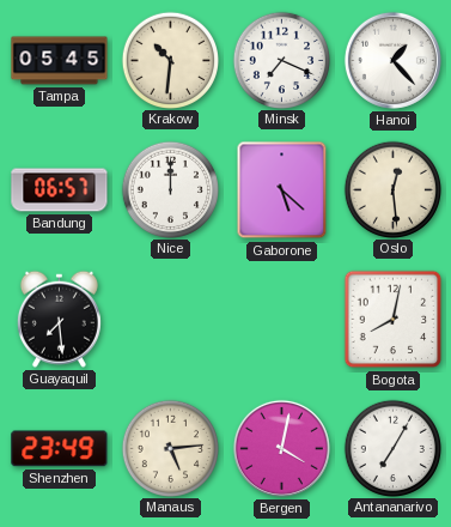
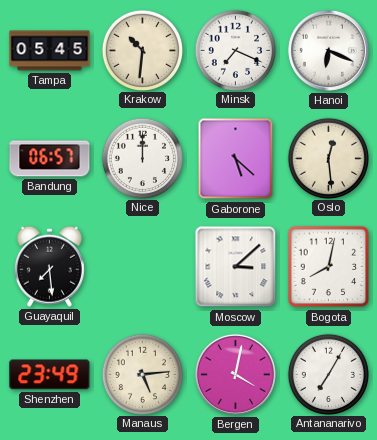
Hanoi: 1:23 -> 6:19 (328, 50)
Moscow: none -> 3:08 (236, 267)
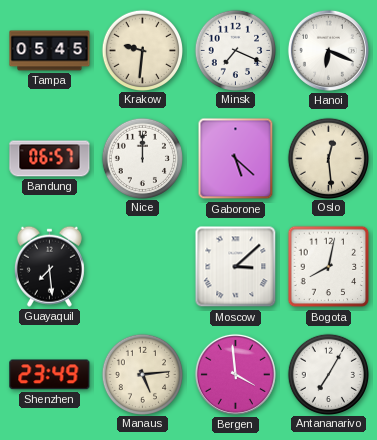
Krakow: 10:31 -> 9:31 (142, 50)
Bergen: 4:02 -> 3:59 (235, 374)
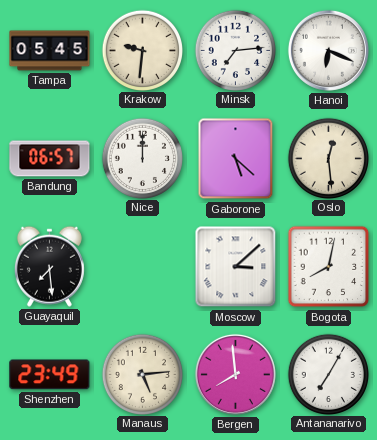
Minsk: 7:19 -> 7:14 (235, 50)
Bergen: 3:59 -> 7:59 (235, 374)
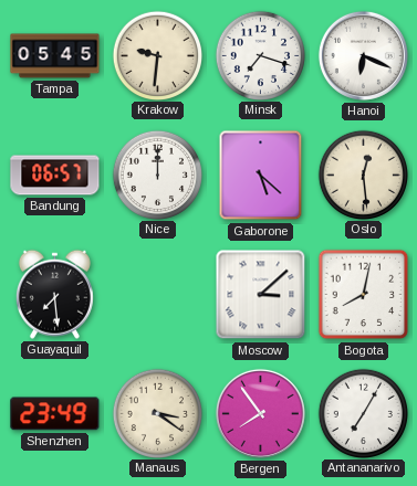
Minsk: 7:14 -> 7:18 (260, 55)
Manaus: 5:14 -> 3:21 (157, 413)
Bergen: 7:59 -> 7:54 (260, 413)
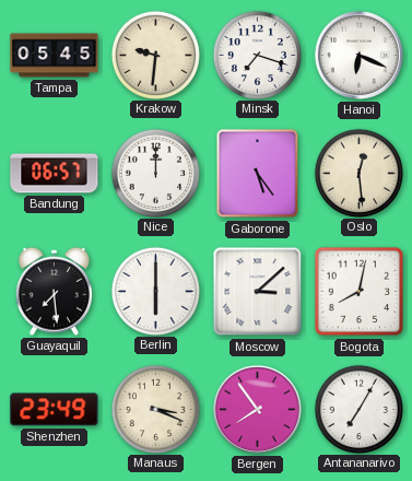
Gaborone: 5:22 -> 5:24 (258, 174)
Berlin: none -> 6:00 (155, 291)
Manaus: 3:21 -> 3:19 (155, 409)
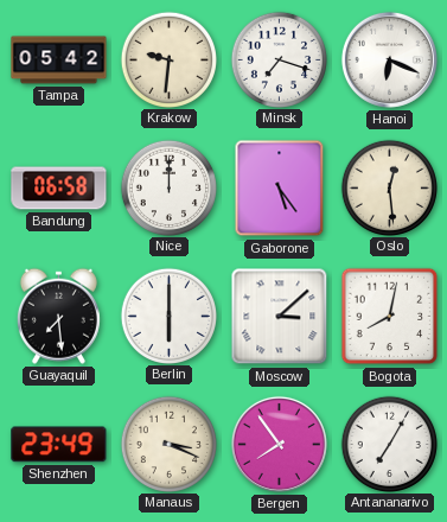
Tampa: 05:45 -> 05:42 (59, 61)
Bandung: 06:57 -> 06:58 (59, 189)
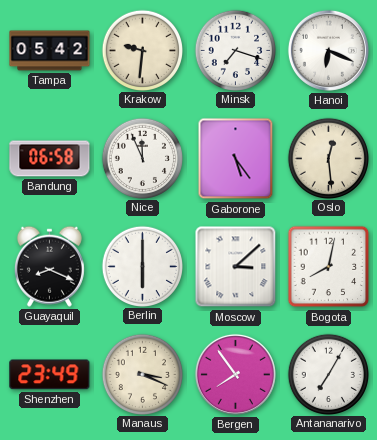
Nice: 12:00 -> 11:56 (142, 158)
Guayaquil: 7:29 -> 8:19 (49, 266)
